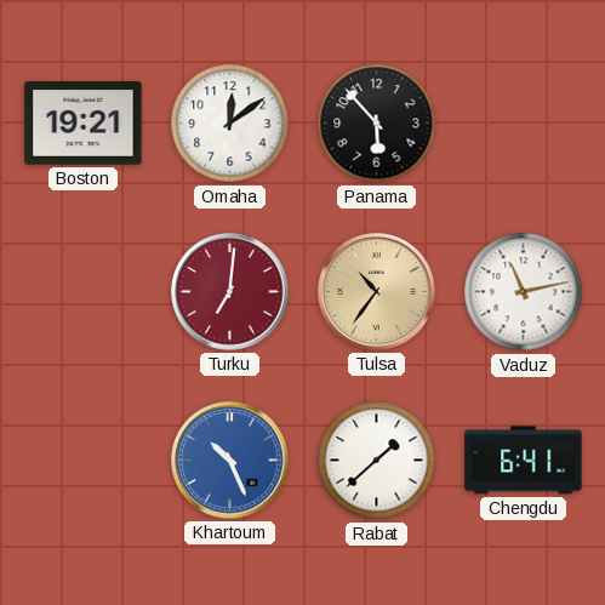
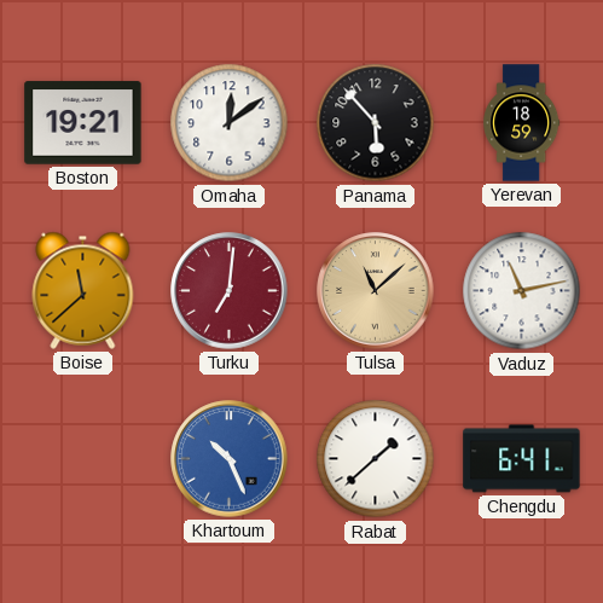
Yerevan: none -> 18:59 (522, 123)
Boise: none -> 11:38 (83, 290)
Tulsa: 10:36 -> 11:08 (376, 291)
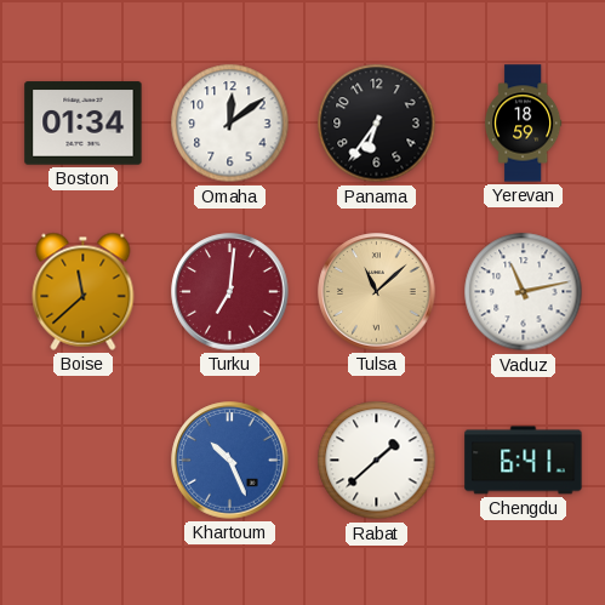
Boston: 19:21 -> 01:34 (84, 124)
Panama: 5:53 -> 6:36 (377, 124)
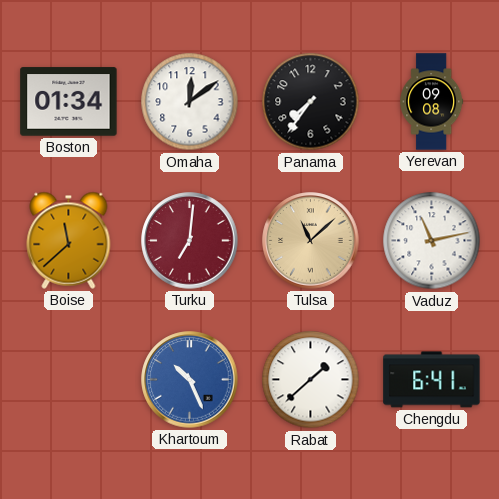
Panama: 6:36 -> 7:36 (311, 102)
Yerevan: 18:59 -> 09:08 (432, 102)
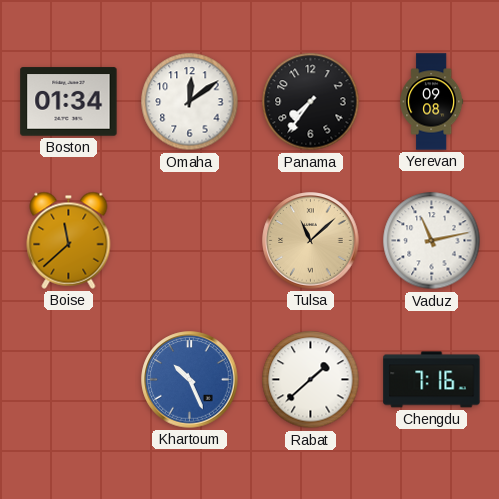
Turku: 7:01 -> none (190, 241)
Chengdu: 6:41 -> 7:16 (432, 380)
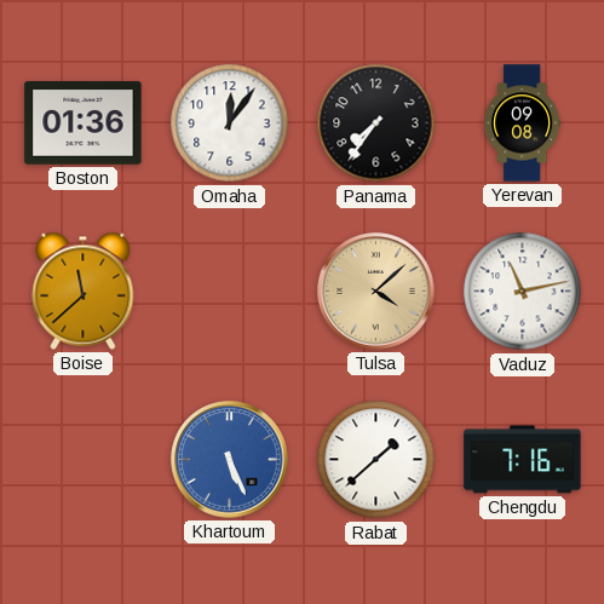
Boston: 01:34 -> 01:36 (84, 123)
Omaha: 12:09 -> 12:06 (230, 123)
Tulsa: 11:08 -> 4:08 (376, 292)
Khartoum: 10:26 -> 5:26 (230, 460)
